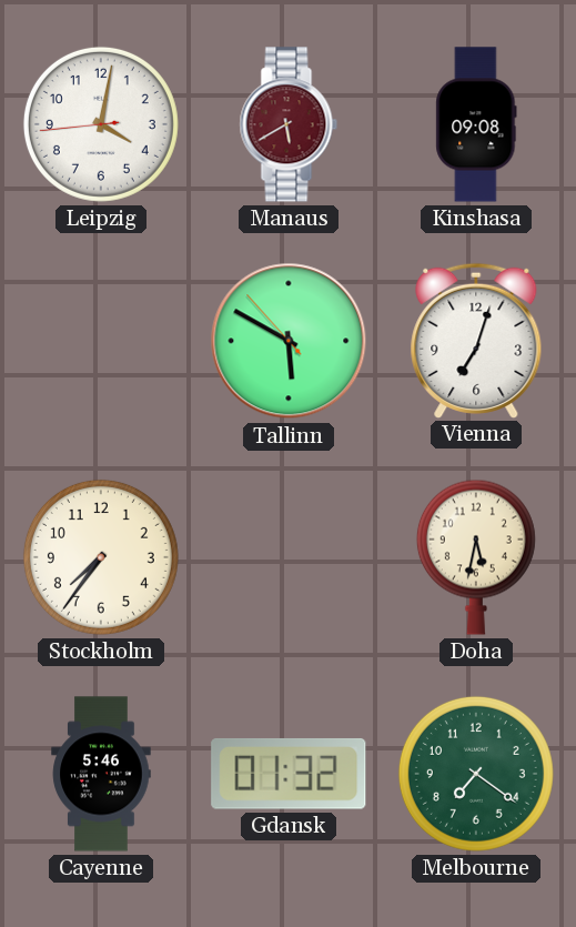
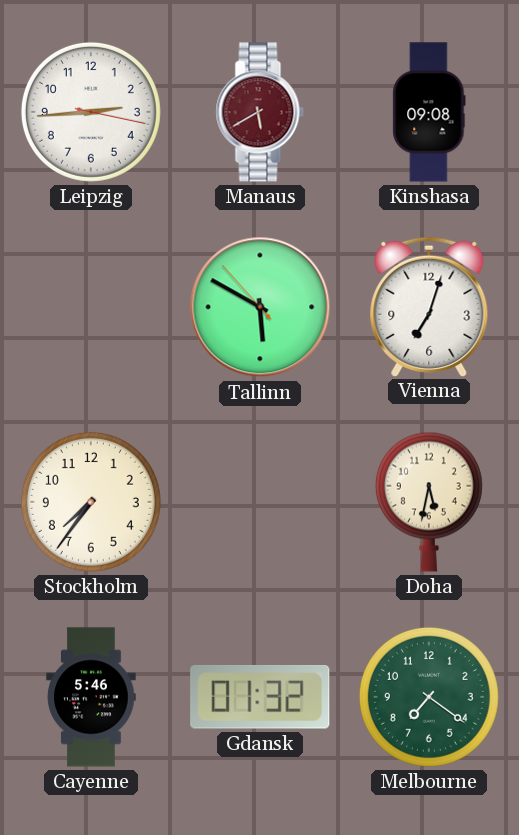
Leipzig: 4:01 -> 2:44 (91, 112)
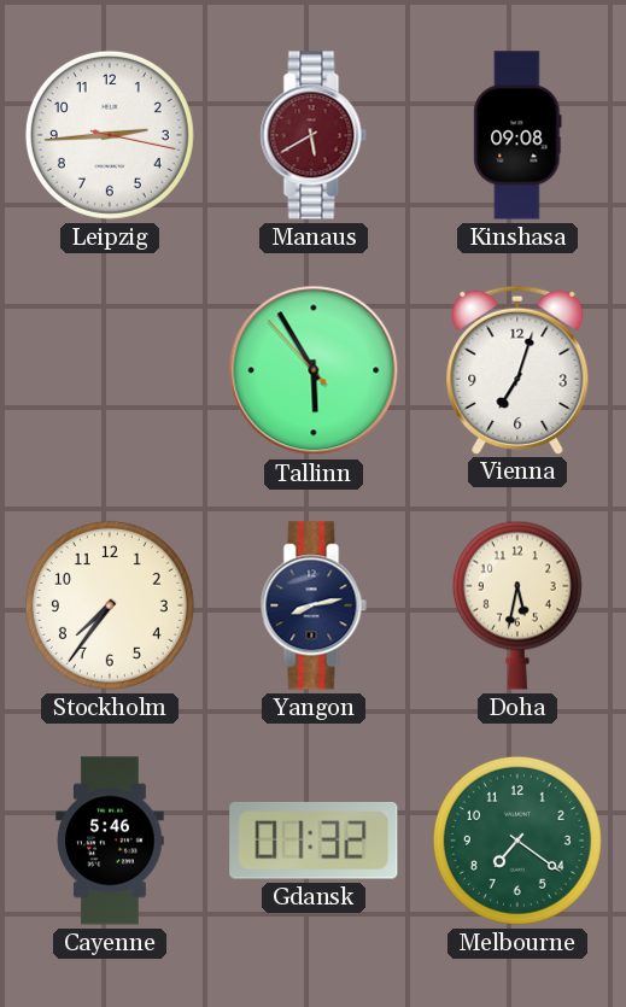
Tallinn: 5:49 -> 5:54 (314, 370)
Yangon: none -> 8:13 (314, 605)
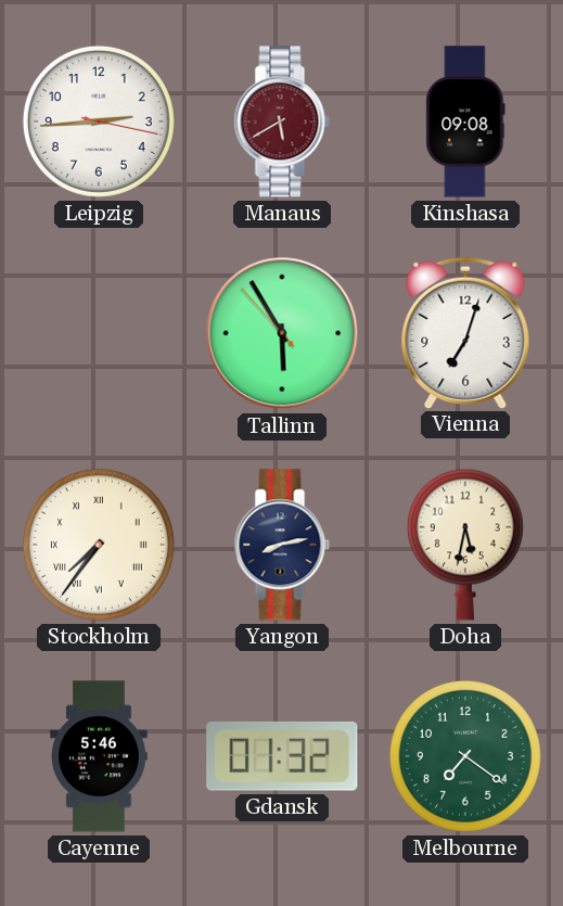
Stockholm numerals: Arabic -> Roman (99, 545)
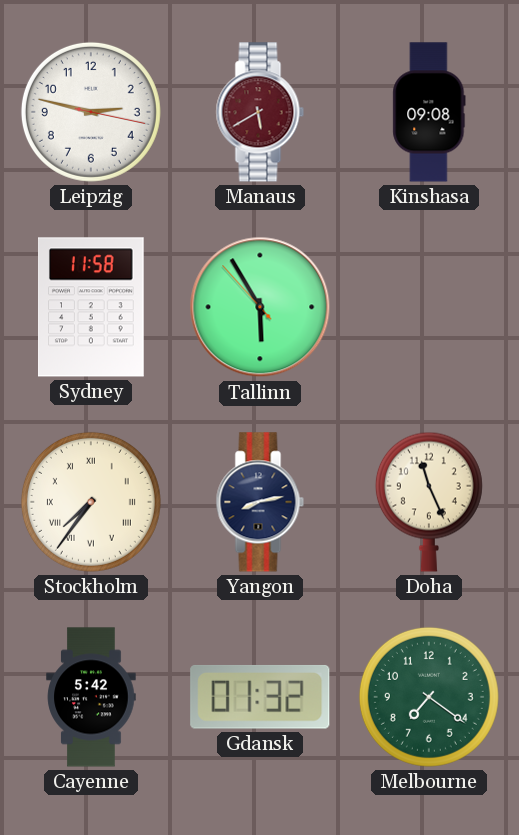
Leipzig: 2:44 -> 2:47 (91, 112)
Sydney: none -> 11:58 (92, 307)
Vienna: 7:03 -> none (465, 332)
Doha: 5:32 -> 11:26 (429, 502)
Cayenne: 5:46 -> 5:42 (91, 697)
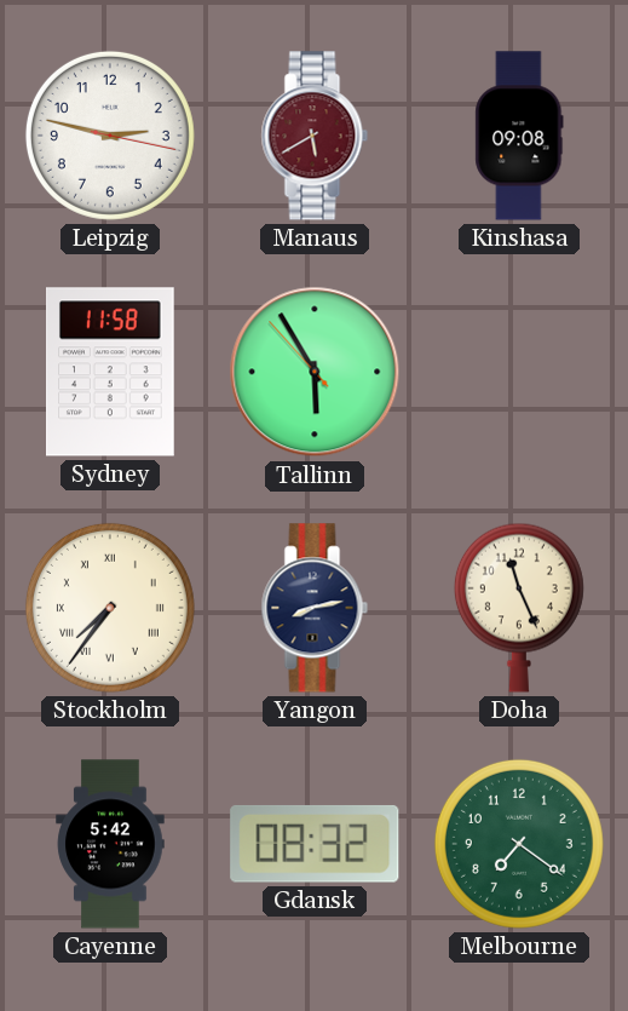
Gdansk: 01:32 -> 08:32 (315, 844)
